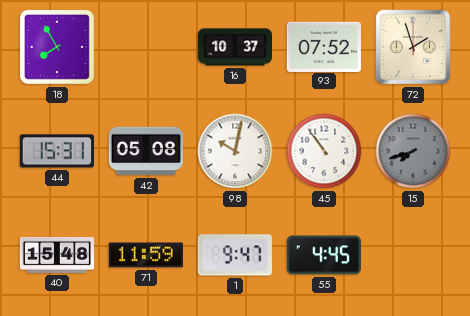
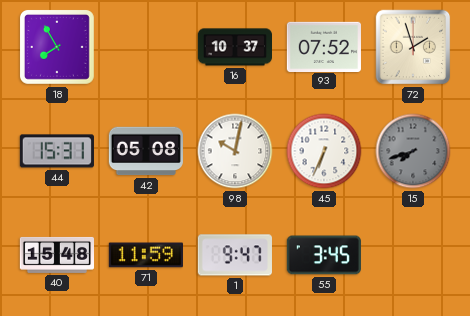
45: 10:54 -> 6:34 (324, 151)
55: 4:45 -> 3:45 (324, 255)
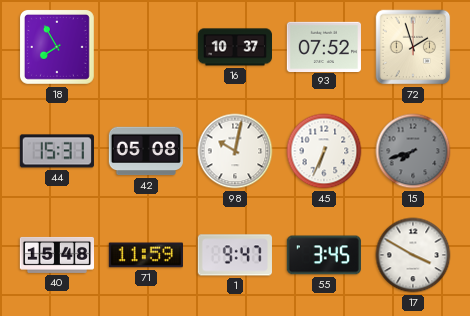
17: none -> 3:50 (413, 255)
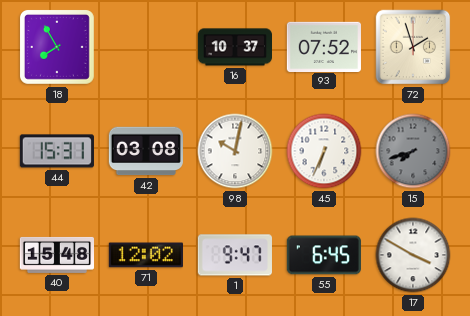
42: 05:08 -> 03:08 (146, 151)
71: 11:59 -> 12:02 (146, 255)
55: 3:45 -> 6:45 (324, 255)
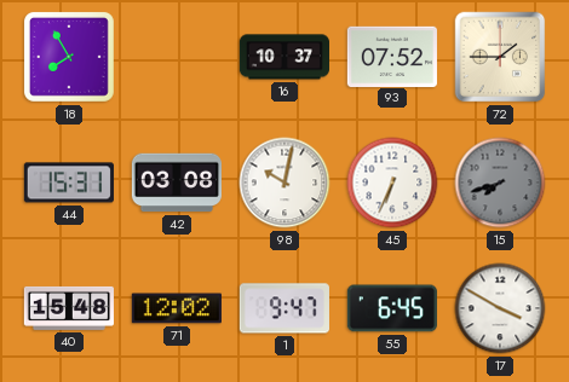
72: 1:57 -> 1:45 (500, 57)
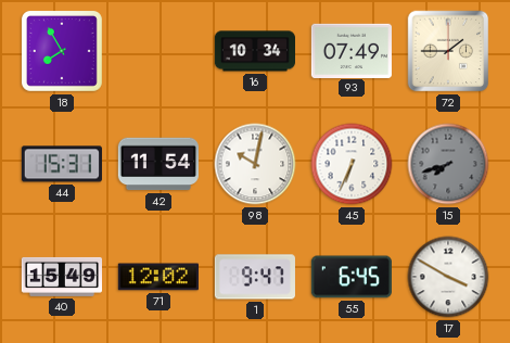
16: 10:37 -> 10:34 (254, 51)
93: 07:52 -> 07:49 (352, 50)
42: 03:08 -> 11:54 (158, 164)
40: 15:48 -> 15:49 (61, 277)
